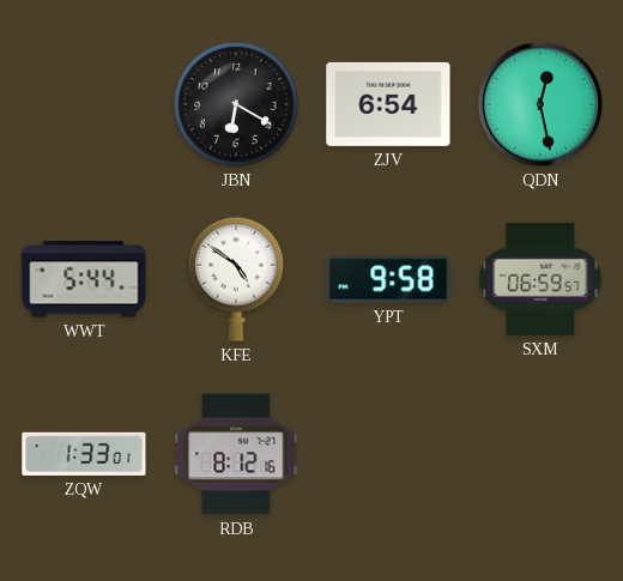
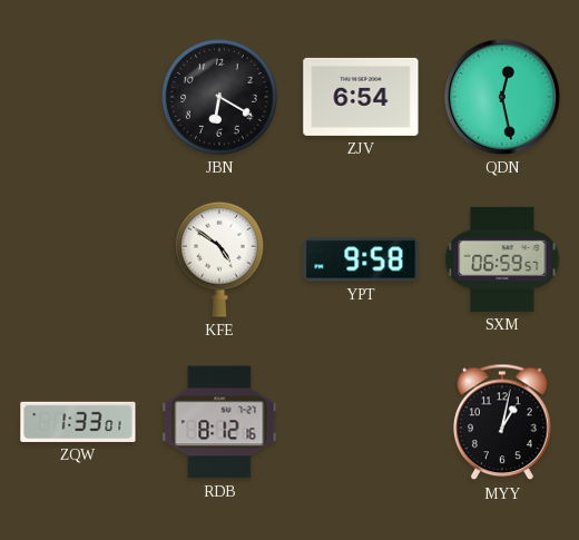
WWT: 5:44 -> none (84, 279)
MYY: none -> 1:02 (502, 422)
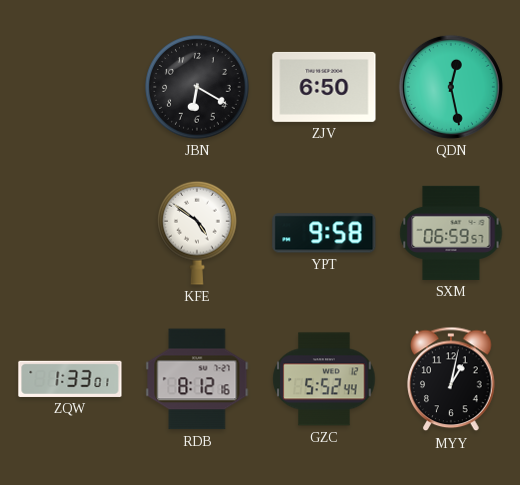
ZJV: 6:54 -> 6:50 (324, 87)
GZC: none -> 5:52 (324, 379)
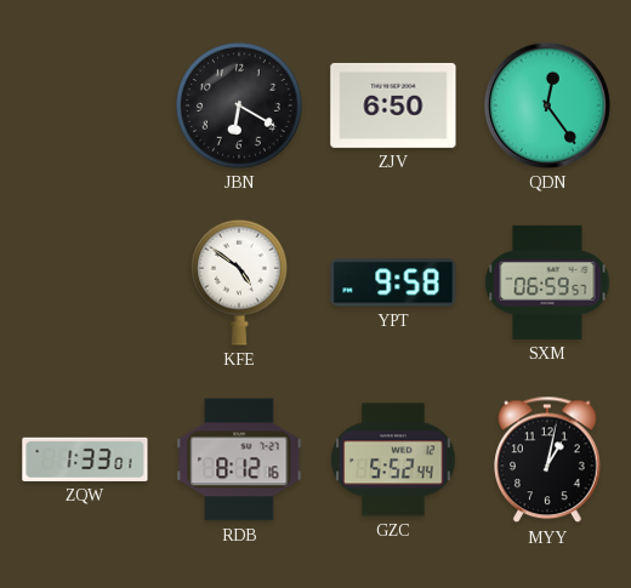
QDN: 12:28 -> 12:24 (547, 105)
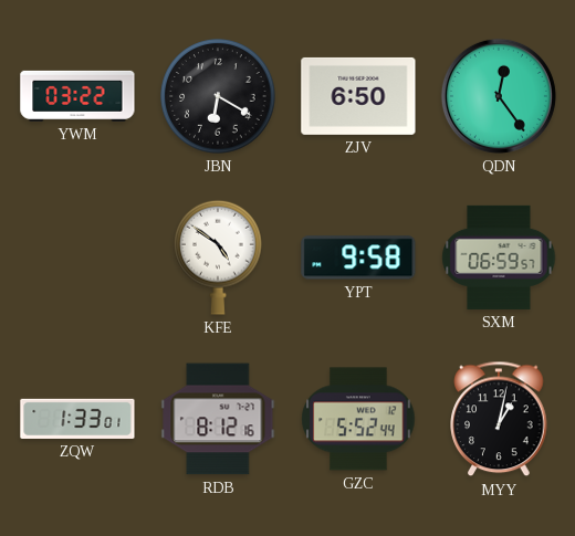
YWM: none -> 03:22 (77, 96)
